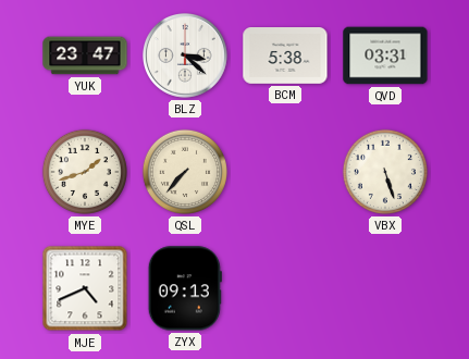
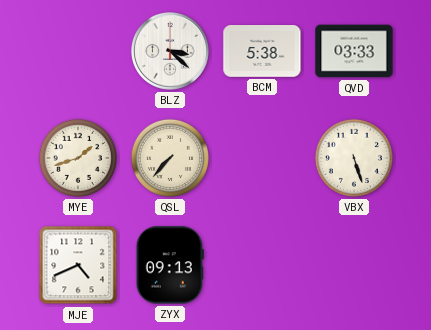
YUK: 23:47 -> none (85, 55)
QVD: 03:31 -> 03:33 (354, 51)
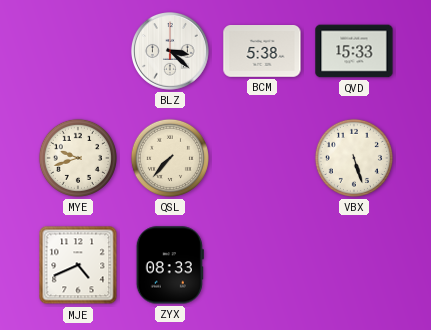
QVD: 03:33 -> 15:33 (354, 51)
MYE: 1:42 -> 9:42 (78, 158)
ZYX: 09:13 -> 08:33 (170, 265)
